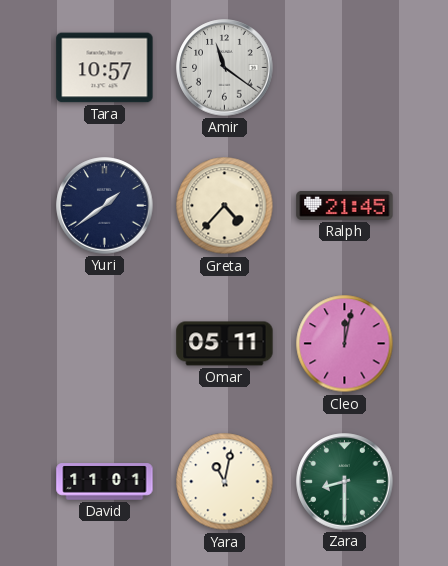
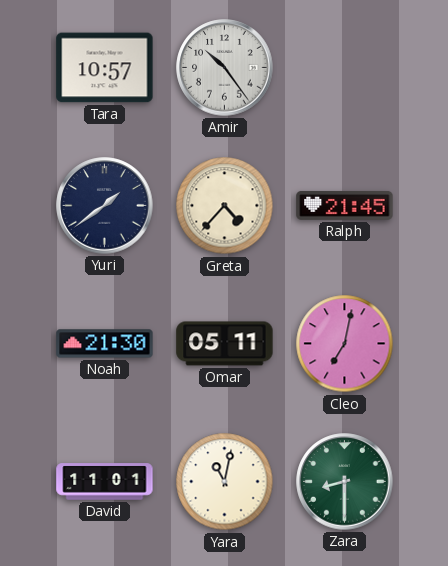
Amir: 11:21 -> 10:24 (225, 68)
Noah: none -> 21:30 (105, 344)
Cleo: 12:02 -> 7:02 (345, 344)
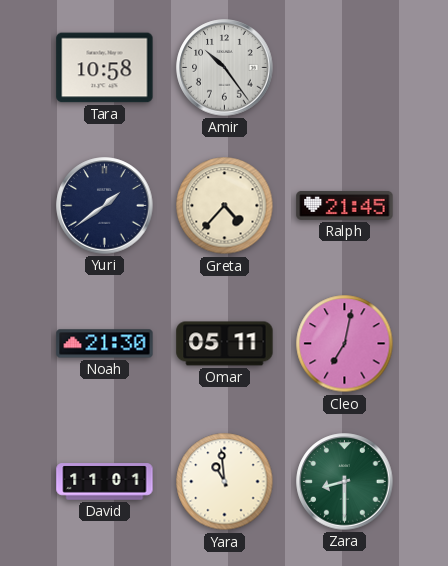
Tara: 10:57 -> 10:58 (105, 68)
Yara: 11:02 -> 10:59 (225, 482)
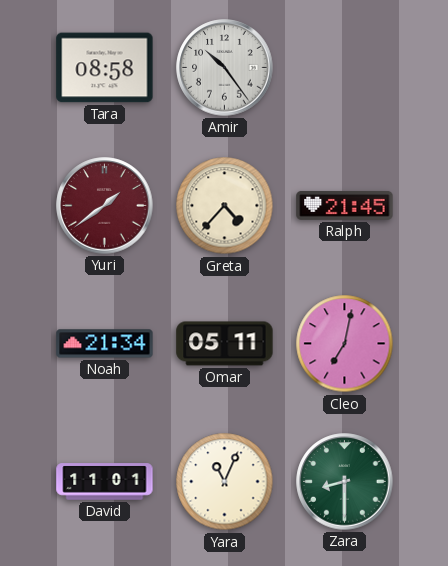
Tara: 10:58 -> 08:58 (105, 68)
Yuri dial: navy -> burgundy (105, 206)
Noah: 21:30 -> 21:34 (105, 344)
Yara: 10:59 -> 11:04 (225, 482)
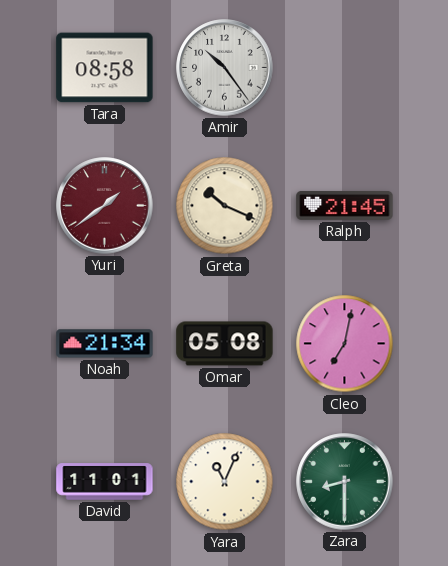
Greta: 4:37 -> 10:19 (225, 206)
Omar: 05:11 -> 05:08 (225, 344)
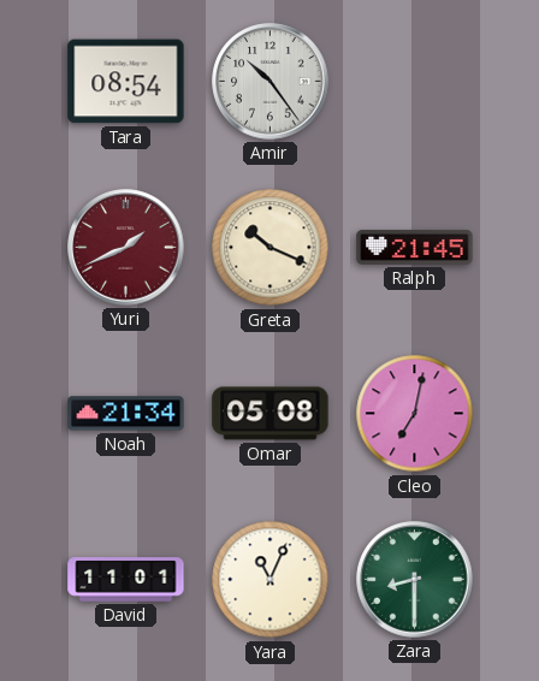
Tara: 08:58 -> 08:54 (126, 82)
Yuri: 1:39 -> 1:41 (126, 248)
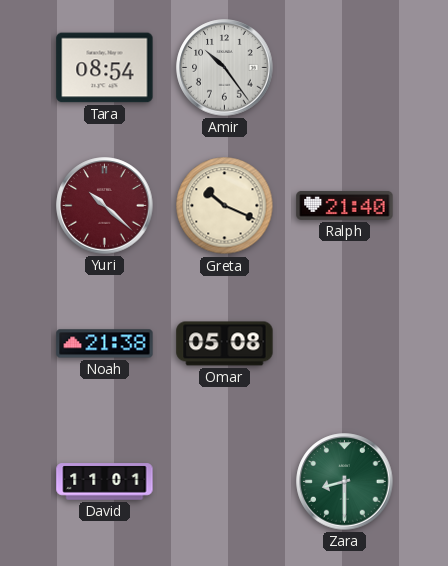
Yuri: 1:41 -> 10:22 (105, 206)
Ralph: 21:45 -> 21:40 (345, 205)
Noah: 21:34 -> 21:38 (105, 344)
Cleo: 7:02 -> none (415, 414)
Yara: 11:04 -> none (271, 580)
